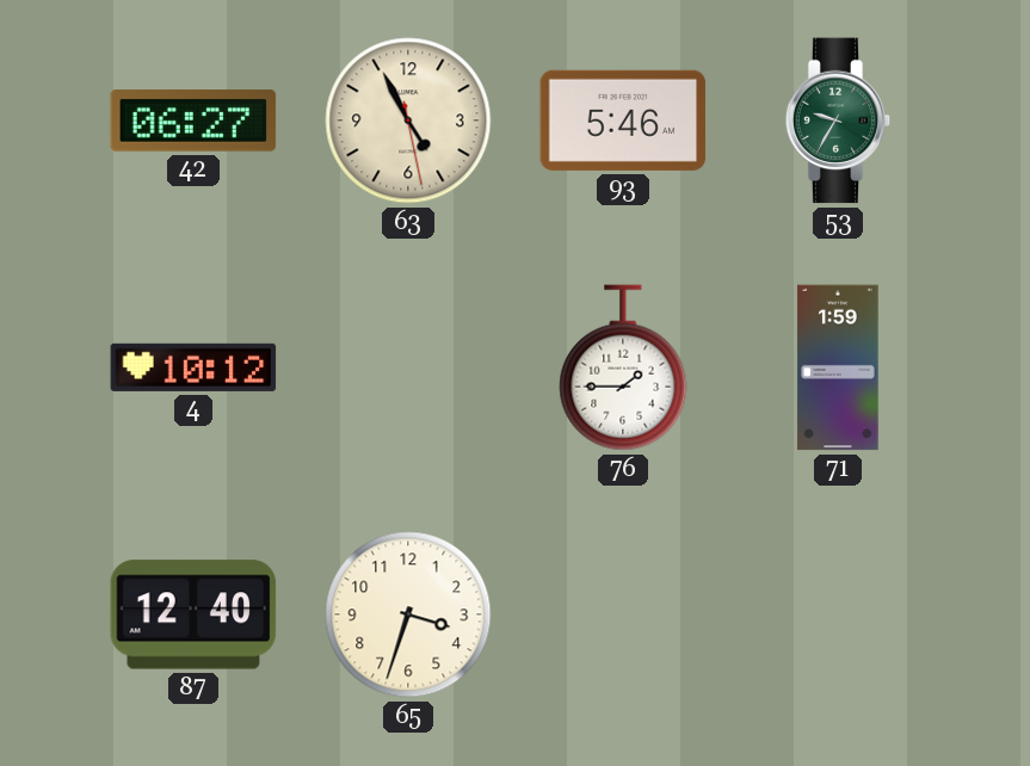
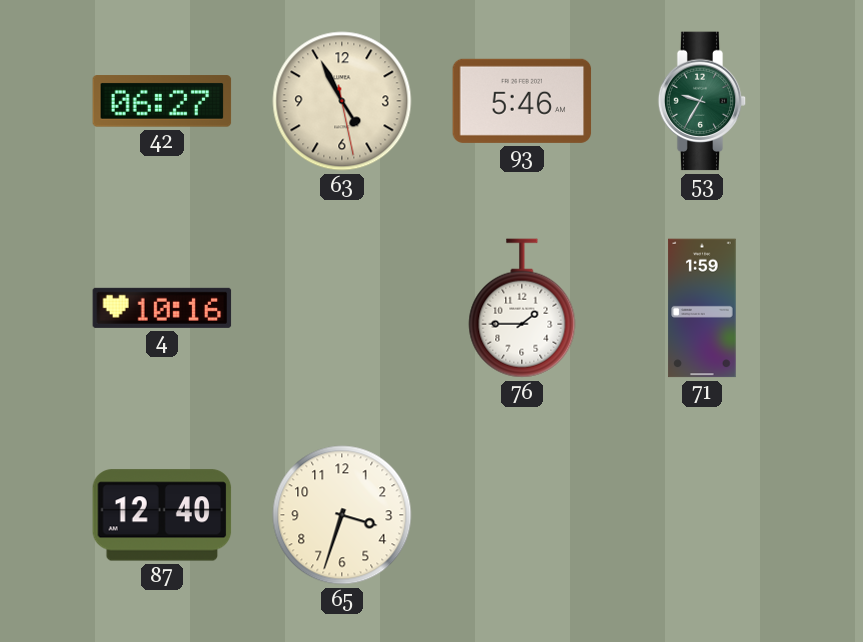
4: 10:12 -> 10:16 (162, 308)
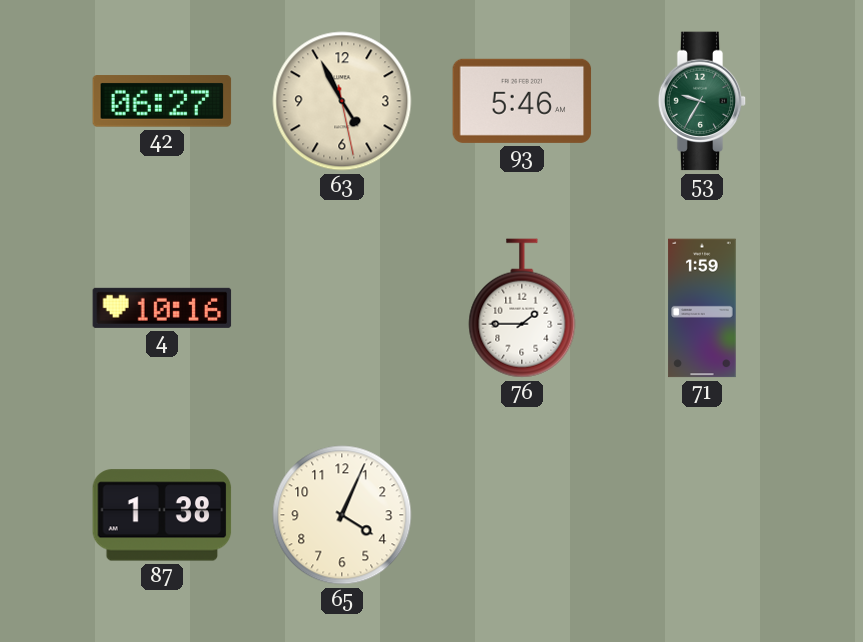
87: 12:40 -> 1:38 (162, 515)
65: 3:33 -> 4:04 (342, 515)
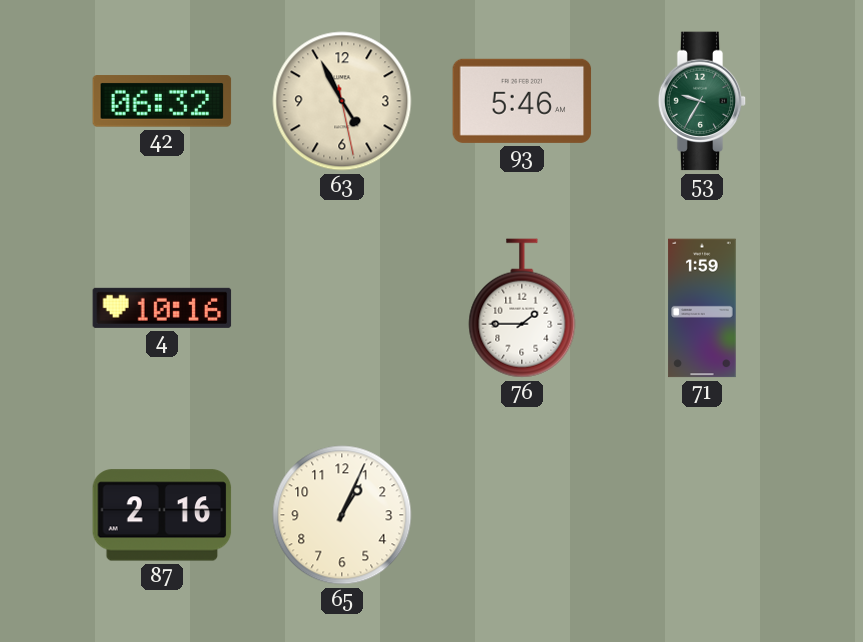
42: 06:27 -> 06:32 (162, 101)
87: 1:38 -> 2:16 (162, 515)
65: 4:04 -> 1:04 (342, 515)
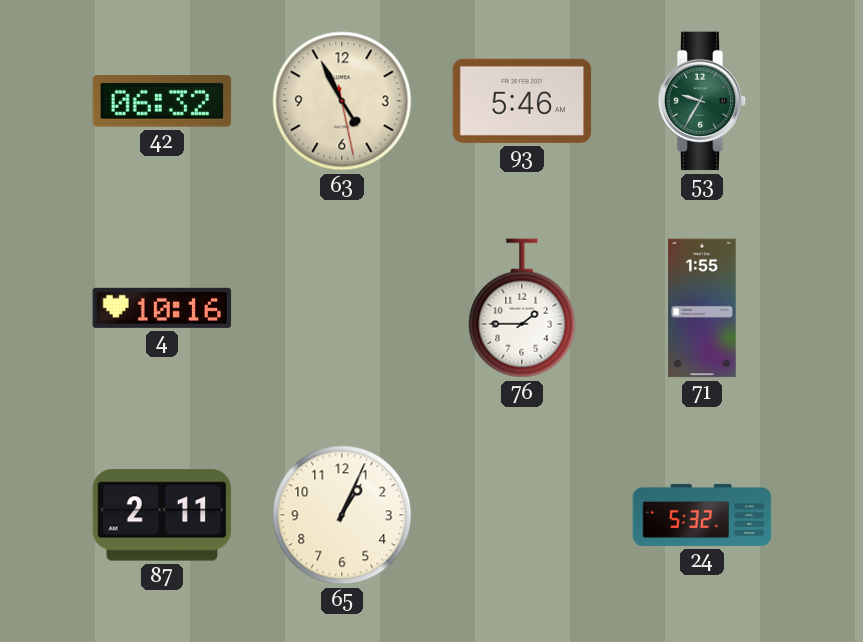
71: 1:59 -> 1:55 (702, 308)
87: 2:16 -> 2:11 (162, 515)
24: none -> 5:32 (702, 515)
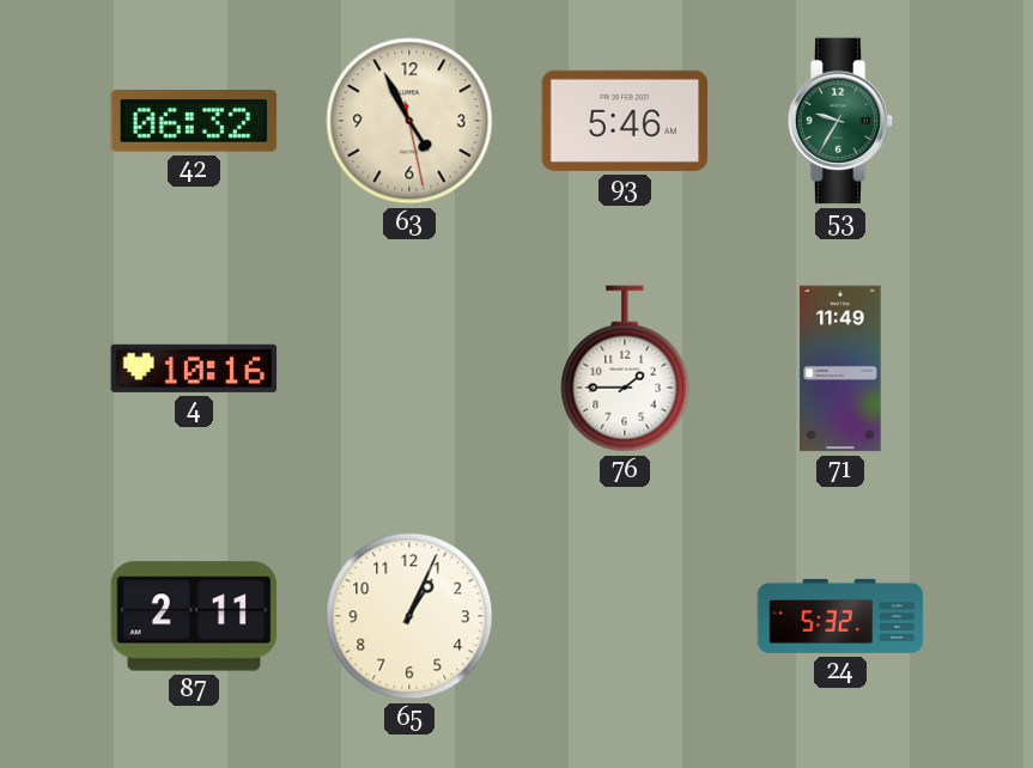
71: 1:55 -> 11:49 (840, 368)
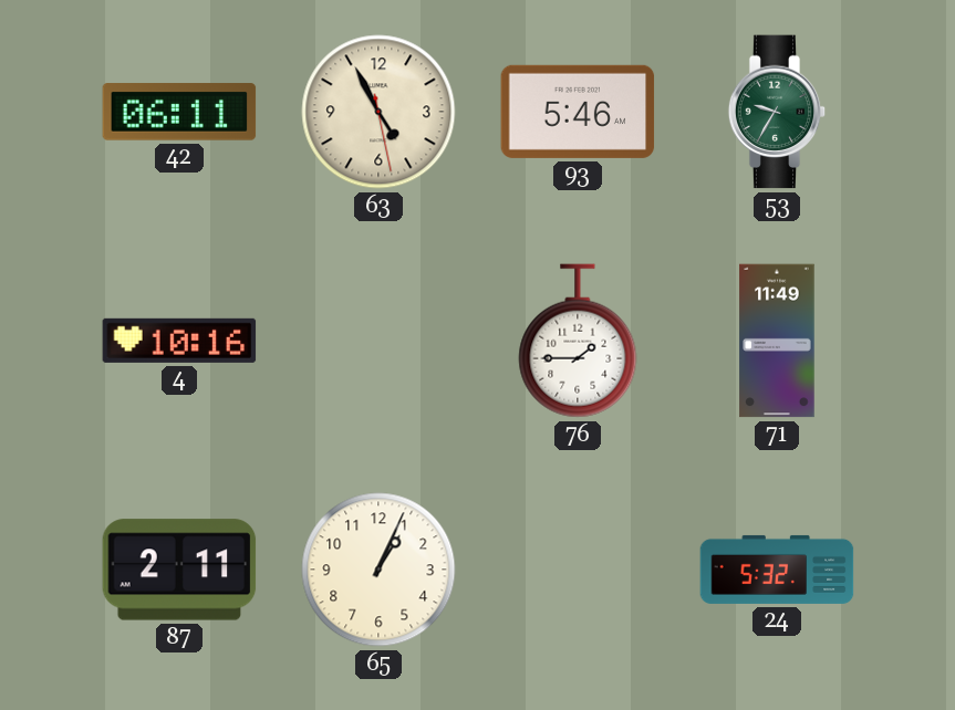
42: 06:32 -> 06:11 (179, 112)
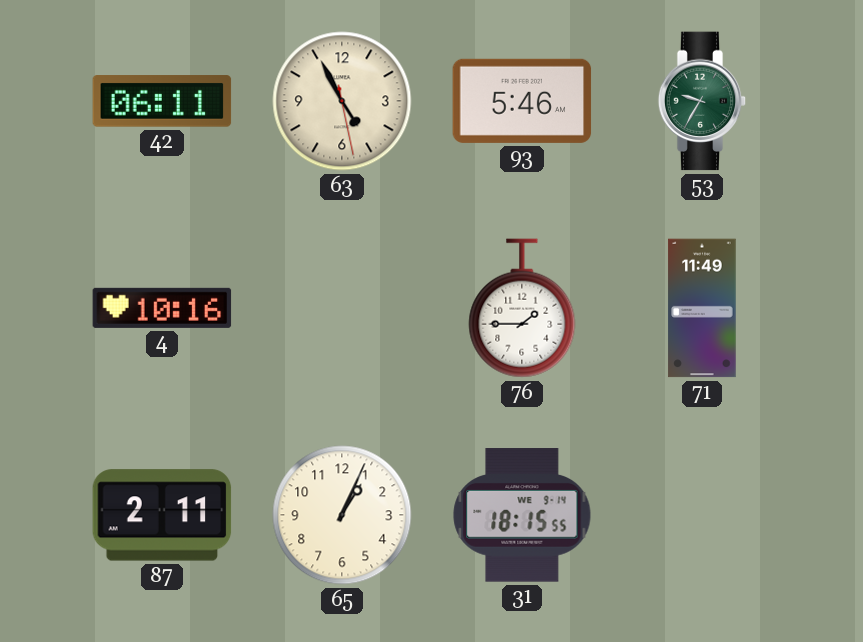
31: none -> 18:15 (522, 515)
24: 5:32 -> none (777, 570)
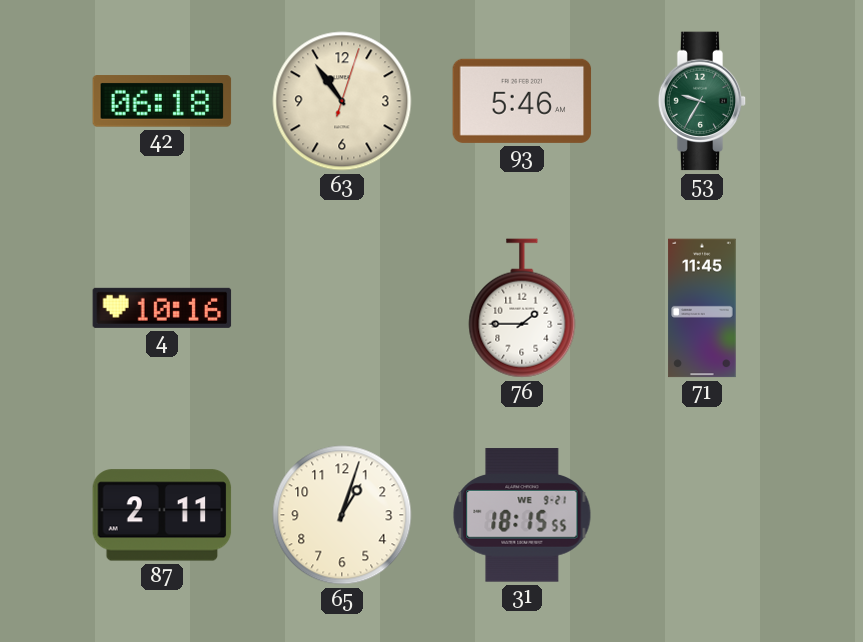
42: 06:11 -> 06:18 (162, 101)
63: 4:55 -> 10:54 (342, 101)
71: 11:49 -> 11:45 (702, 308)
65: 1:04 -> 1:03 (342, 515)
31 date: WE 9-14 -> WE 9-21 (522, 515)
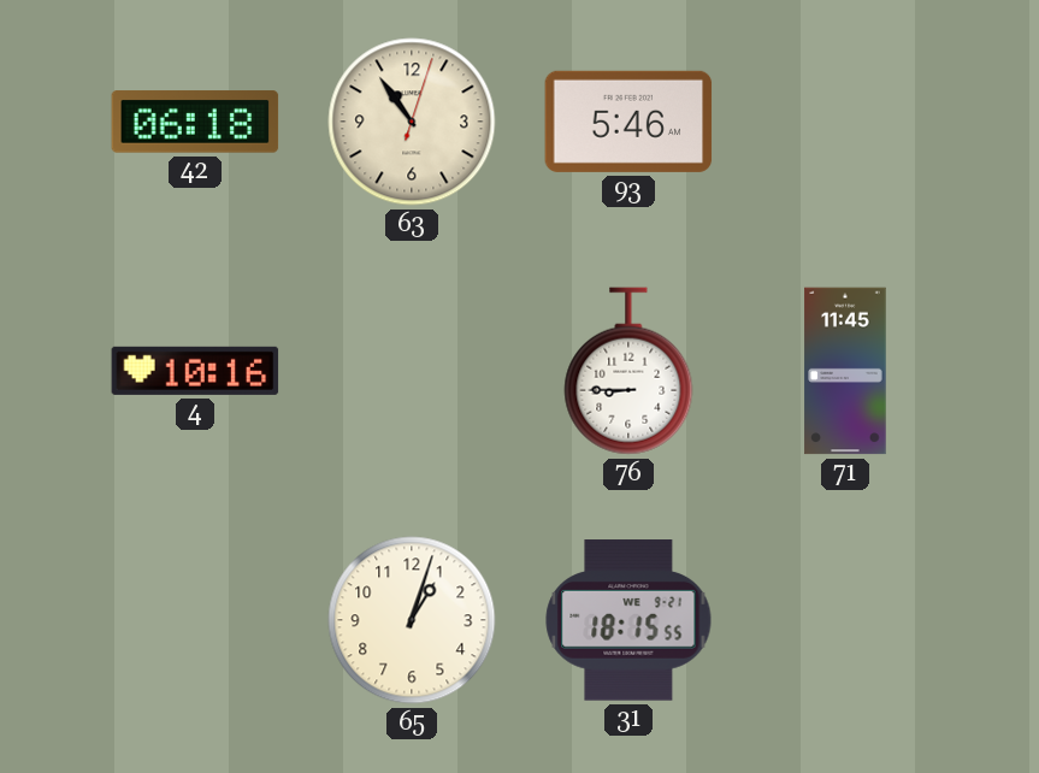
53: 9:35 -> none (702, 101)
76: 1:45 -> 8:45 (628, 371)
87: 2:11 -> none (162, 515)
